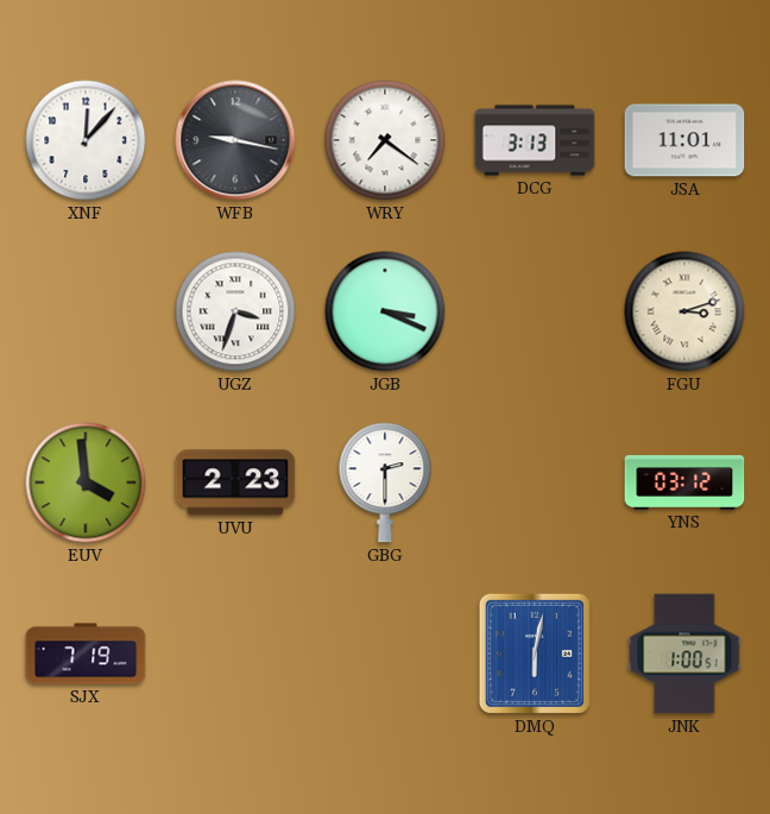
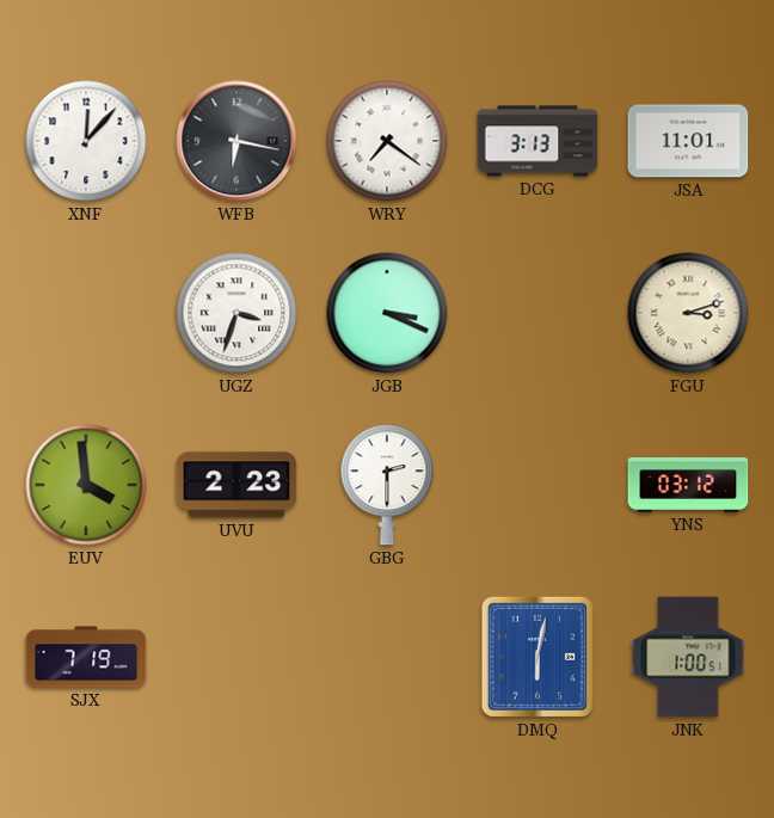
WFB: 9:17 -> 6:17 (236, 141)
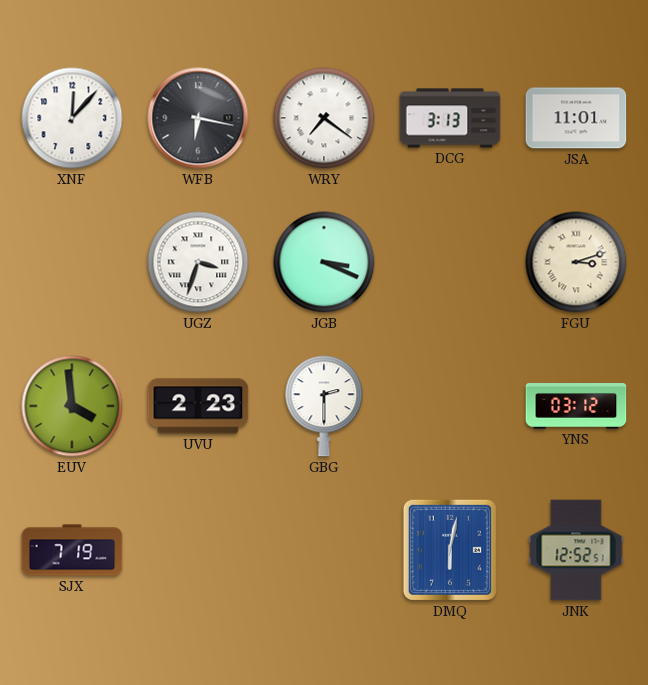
JNK: 1:00 -> 12:52 (576, 550)
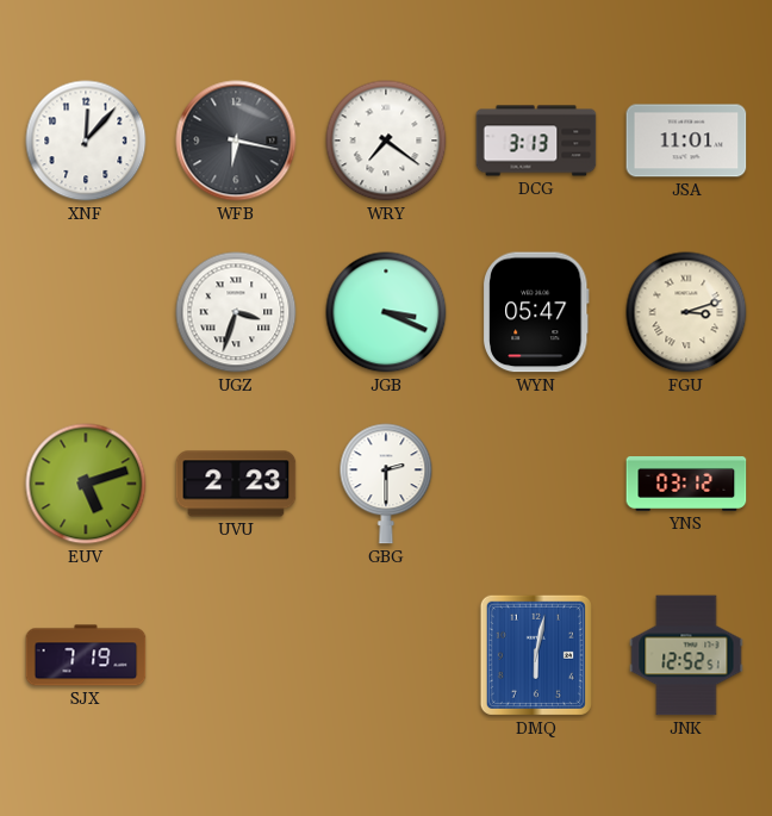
WYN: none -> 05:47 (536, 312)
EUV: 3:59 -> 5:12 (86, 484)
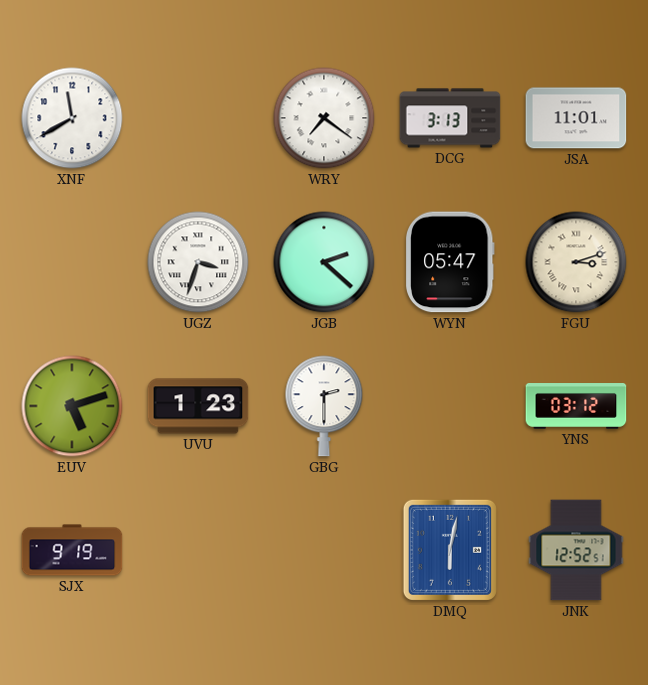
XNF: 12:07 -> 11:40 (72, 118)
WFB: 6:17 -> none (236, 141)
JGB: 3:19 -> 2:22 (324, 262)
UVU: 2:23 -> 1:23 (198, 406)
SJX: 7:19 -> 9:19 (72, 550)
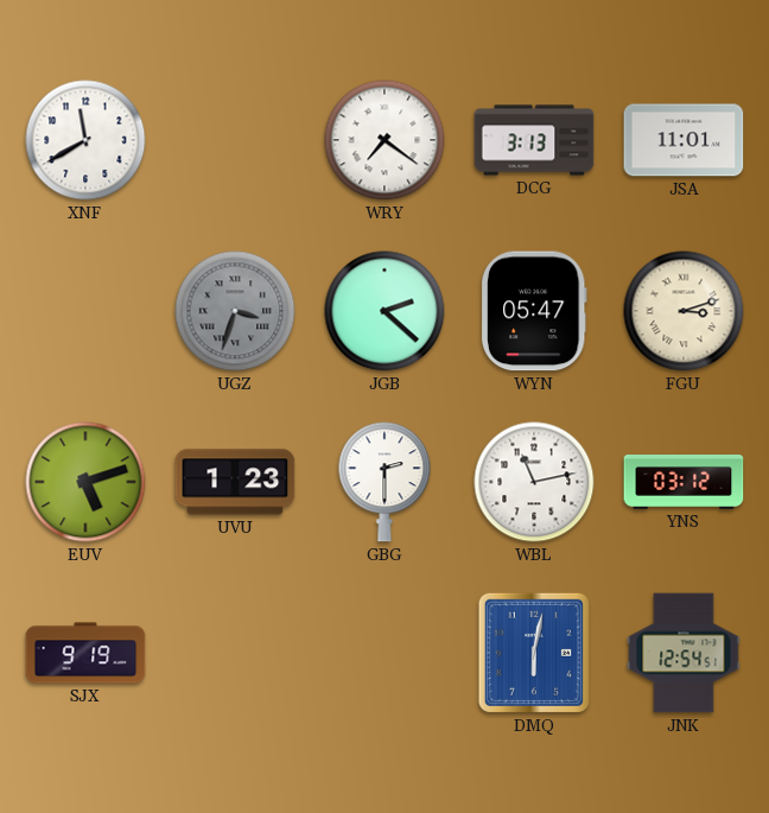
UGZ dial: white -> grey (235, 311)
WBL: none -> 11:13 (534, 482)
JNK: 12:52 -> 12:54 (684, 653)
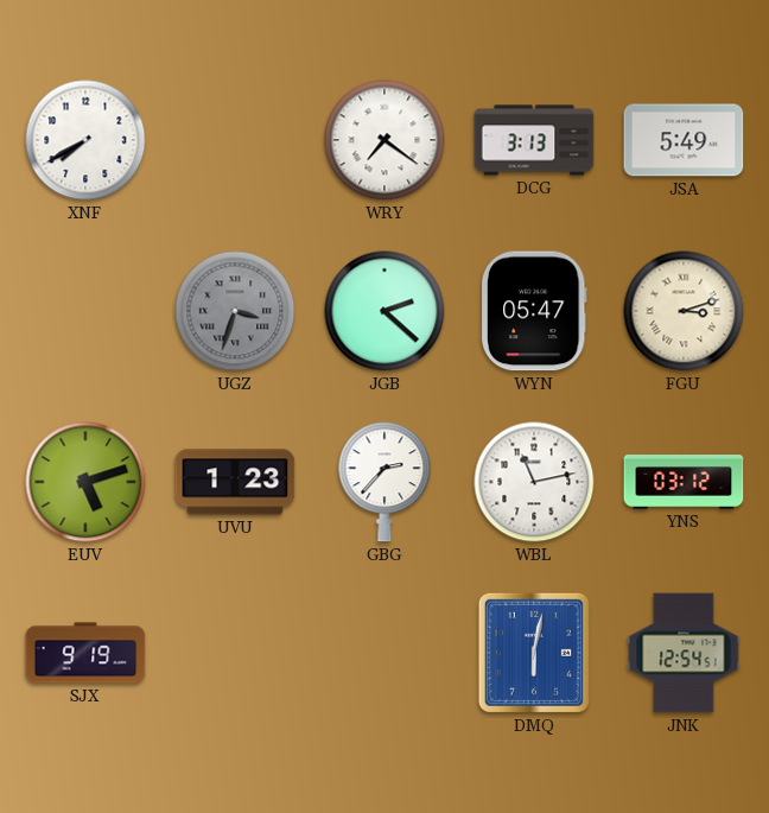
XNF: 11:40 -> 7:40 (85, 140)
JSA: 11:01 -> 5:49 (684, 140)
GBG: 2:30 -> 2:37 (384, 482)
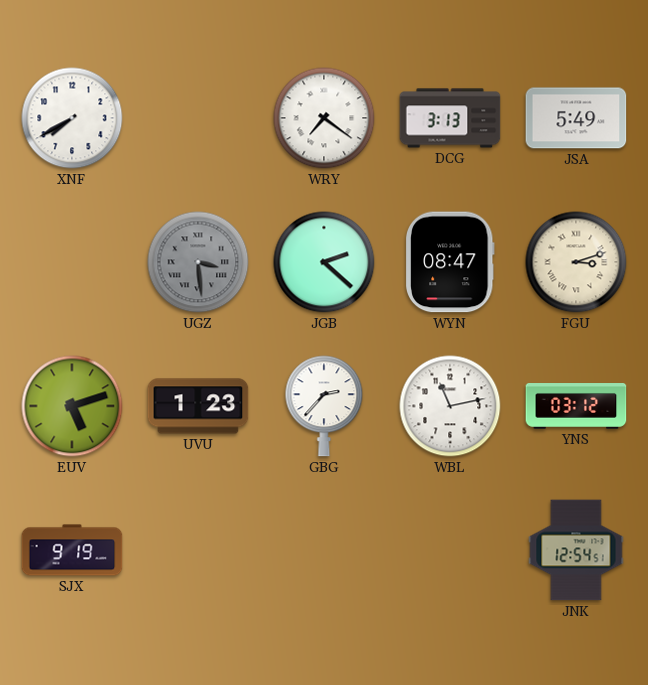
UGZ: 3:33 -> 3:29 (198, 262)
WYN: 05:47 -> 08:47 (450, 262)
DMQ: 6:02 -> none (534, 653)
